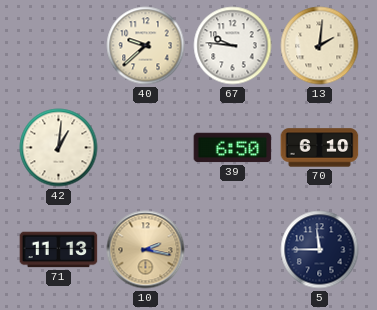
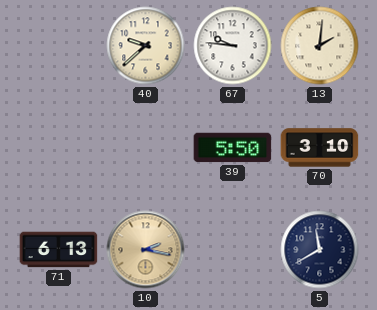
42: 1:01 -> none (59, 148)
39: 6:50 -> 5:50 (233, 148)
70: 6:10 -> 3:10 (320, 148)
71: 11:13 -> 6:13 (59, 250)
5: 11:45 -> 11:40 (320, 250)
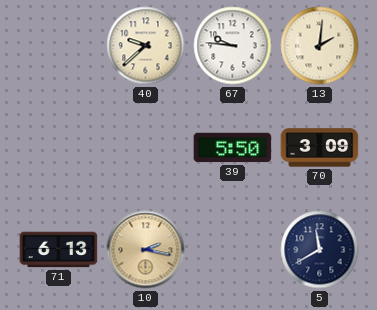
70: 3:10 -> 3:09 (320, 148)
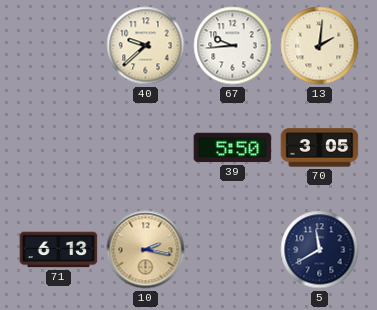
67: 9:46 -> 9:44 (233, 46)
70: 3:09 -> 3:05 (320, 148)
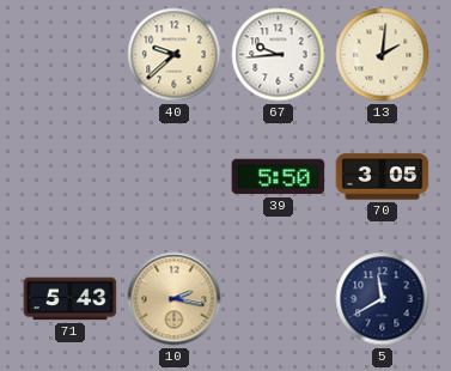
71: 6:13 -> 5:43 (71, 299)
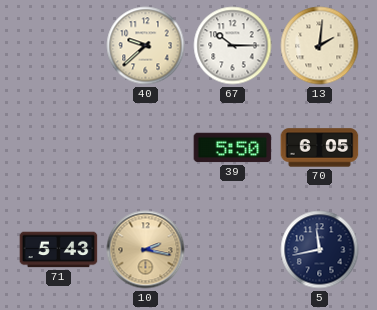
67: 9:44 -> 10:15 (233, 46)
70: 3:05 -> 6:05 (320, 148)
5: 11:40 -> 11:43 (320, 250)
